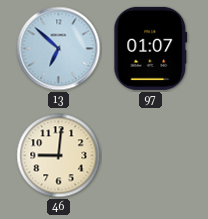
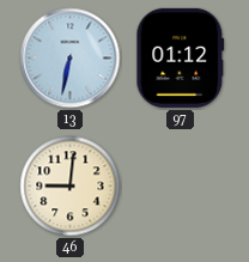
13: 6:52 -> 6:32 (71, 59)
97: 01:07 -> 01:12 (181, 57)
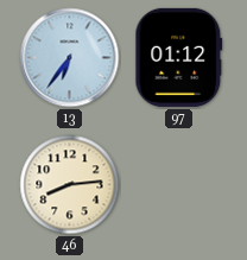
13: 6:32 -> 6:36 (70, 58)
46: 9:01 -> 8:14 (70, 185)
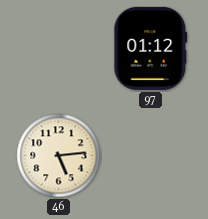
13: 6:36 -> none (70, 58)
46: 8:14 -> 5:14 (59, 156)
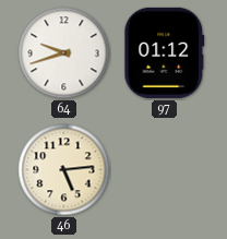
64: none -> 9:42 (64, 53)
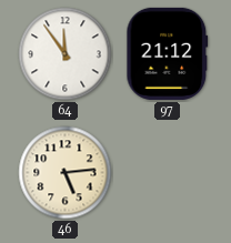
64: 9:42 -> 11:54 (66, 54)
97: 01:12 -> 21:12 (168, 53)
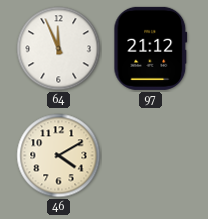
64: 11:54 -> 11:56 (59, 49)
46: 5:14 -> 4:10 (59, 156)
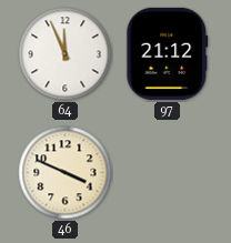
46: 4:10 -> 3:49 (66, 173)
